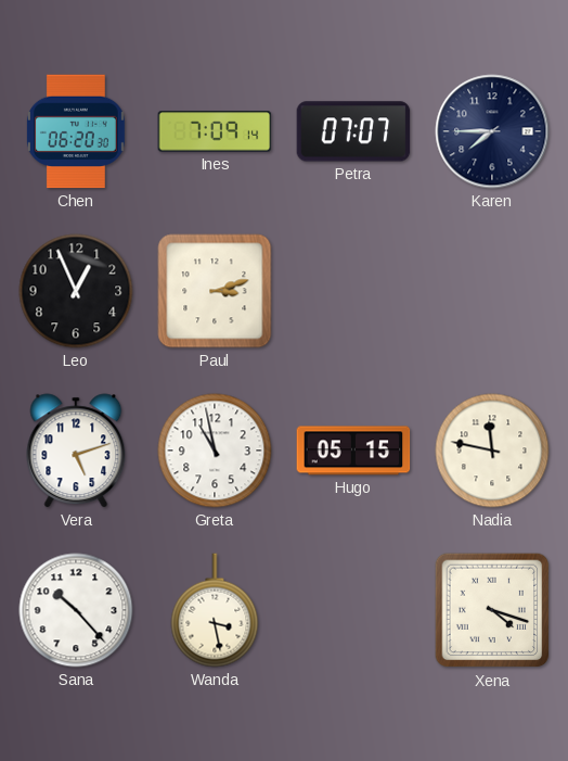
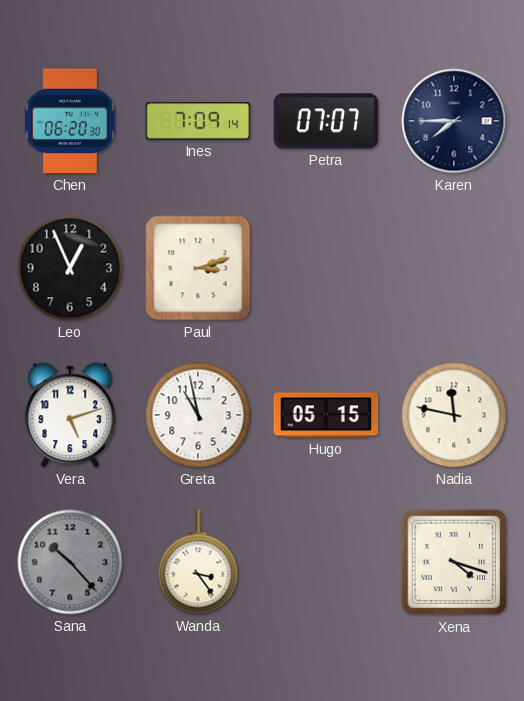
Sana dial: white -> grey (70, 562)
Wanda: 3:28 -> 3:24 (198, 562)
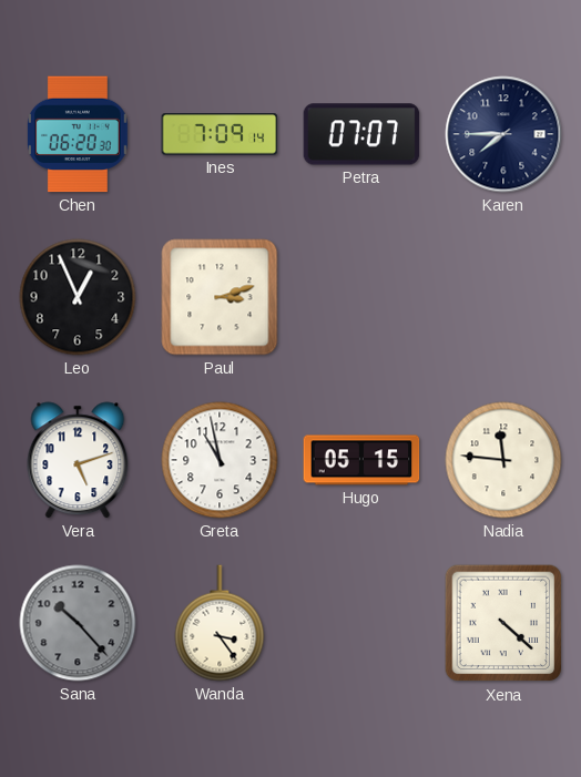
Nadia: 11:47 -> 11:46 (503, 460)
Xena: 4:18 -> 4:22 (503, 623)
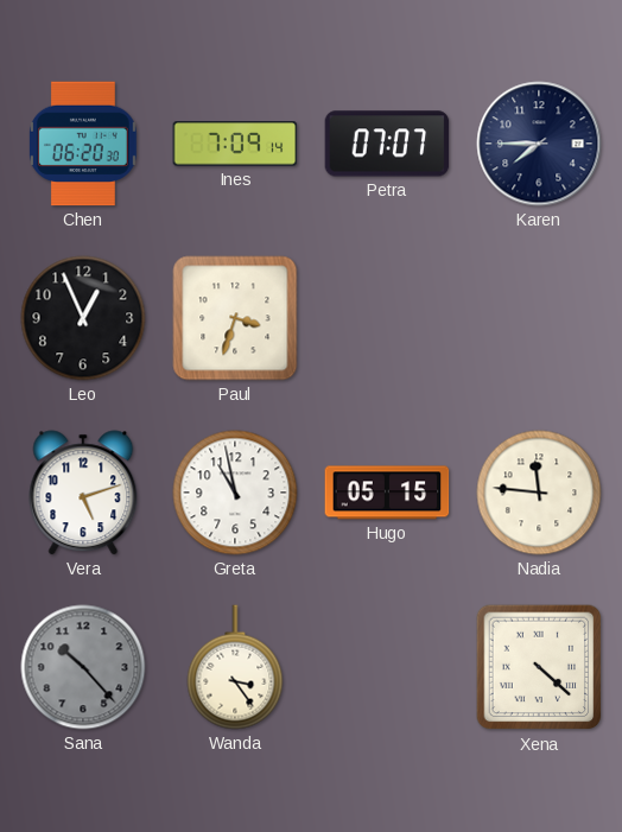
Paul: 3:12 -> 3:33 (235, 318)
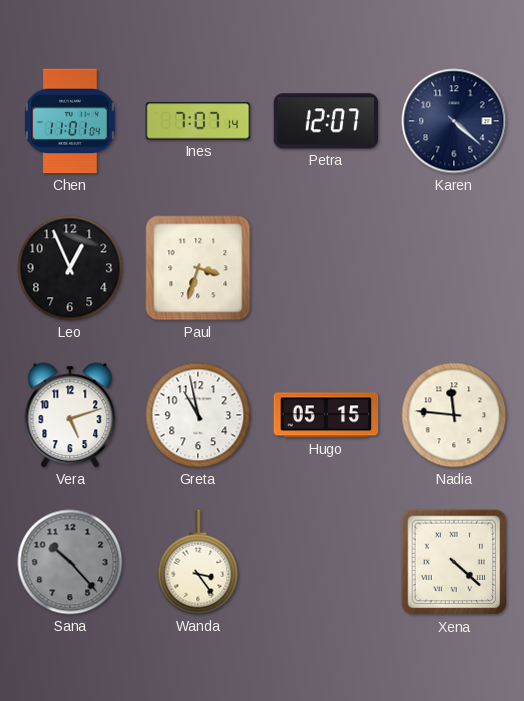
Chen: 06:20 -> 11:01 (70, 121)
Ines: 7:09 -> 7:07 (198, 121)
Petra: 07:07 -> 12:07 (326, 121)
Karen: 7:45 -> 4:22 (454, 121)
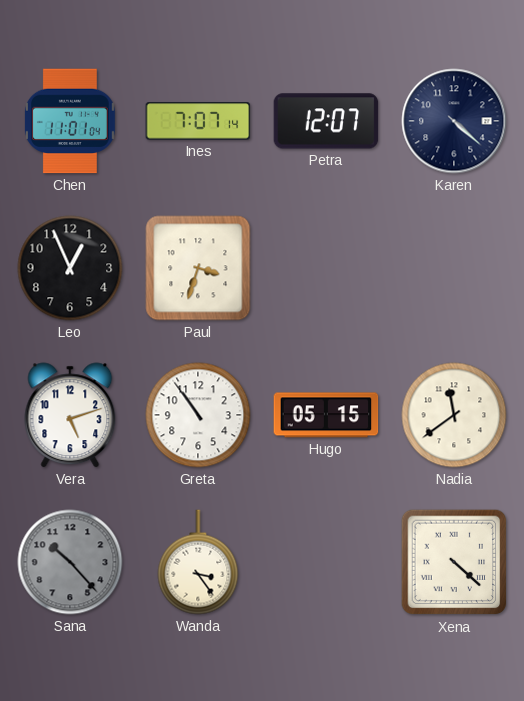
Greta: 10:58 -> 10:54 (198, 415)
Nadia: 11:46 -> 11:39 (454, 415)
